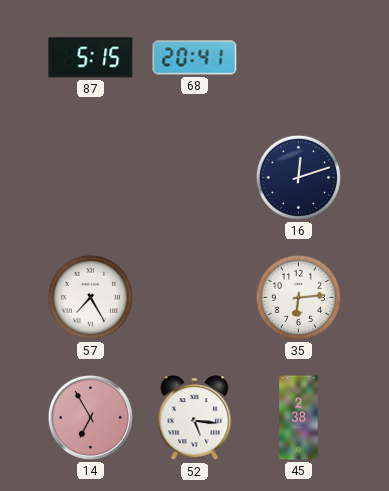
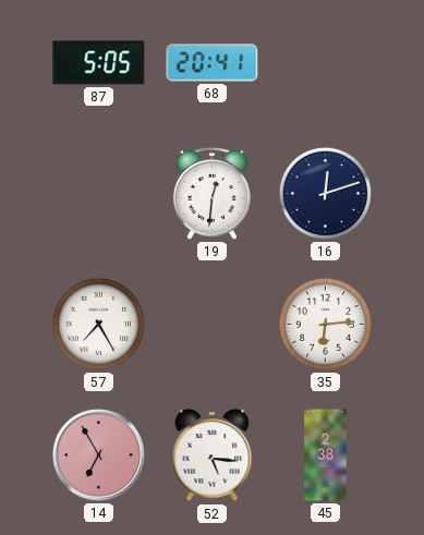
87: 5:15 -> 5:05 (99, 63)
19: none -> 12:31 (211, 193)
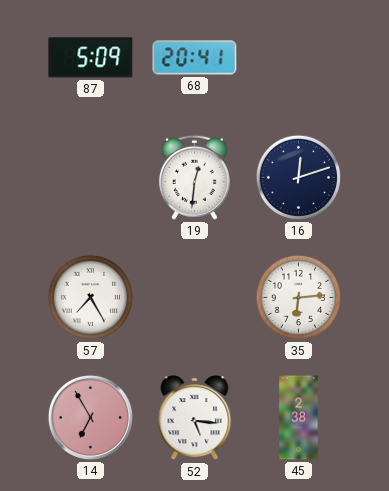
87: 5:05 -> 5:09 (91, 58)
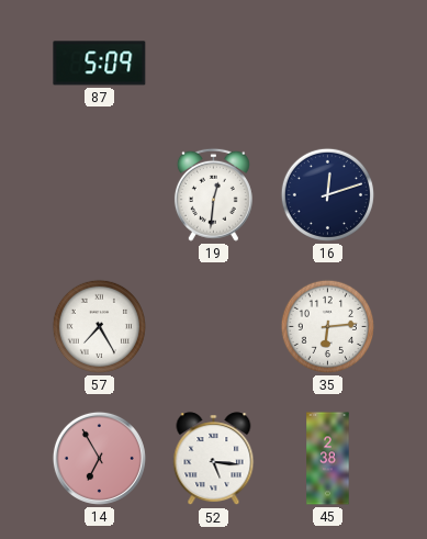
68: 20:41 -> none (195, 58)
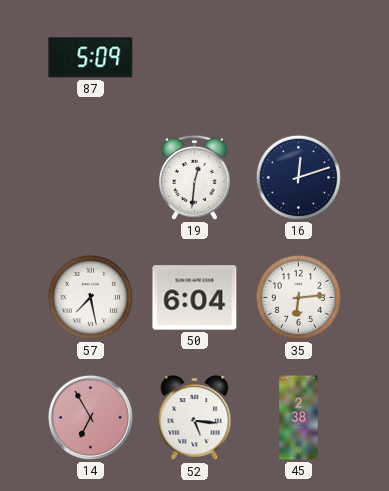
57: 7:25 -> 7:28 (90, 297)
50: none -> 6:04 (195, 298)
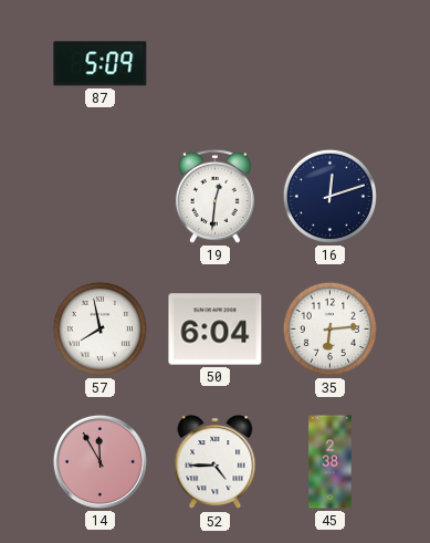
57: 7:28 -> 7:58 (99, 328)
14: 6:55 -> 11:55 (99, 461)
52: 5:16 -> 4:45 (216, 462)
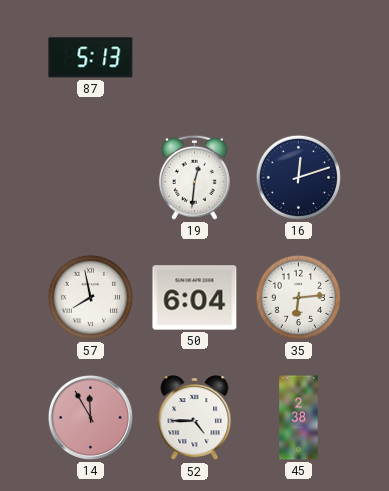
87: 5:09 -> 5:13 (91, 58)
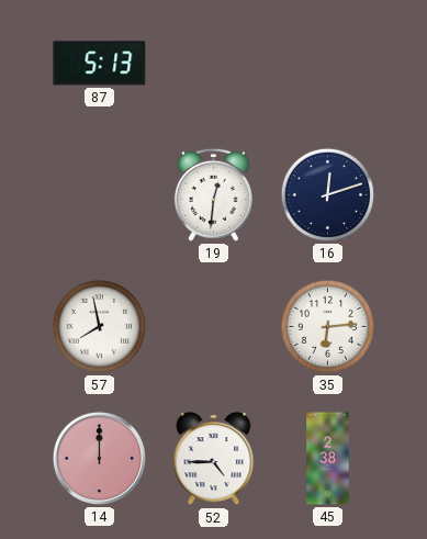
50: 6:04 -> none (195, 298)
14: 11:55 -> 12:00 (99, 458)
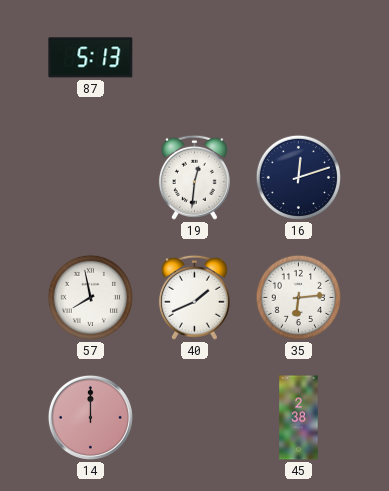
40: none -> 1:41 (194, 297)
52: 4:45 -> none (214, 459)
